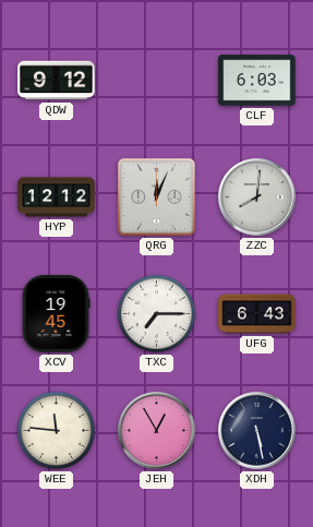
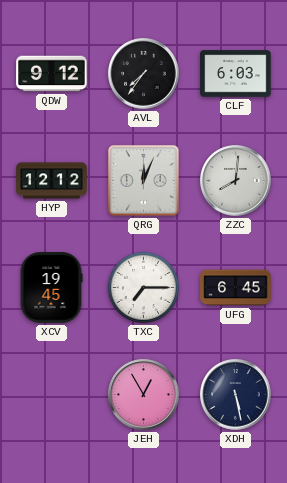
AVL: none -> 7:36 (144, 74)
UFG: 6:43 -> 6:45 (236, 288)
WEE: 11:46 -> none (56, 430)
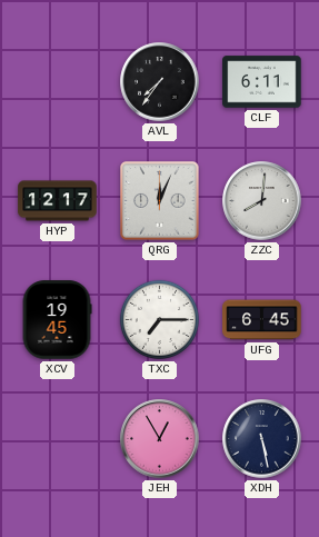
QDW: 9:12 -> none (52, 74)
CLF: 6:03 -> 6:11 (262, 82)
HYP: 12:12 -> 12:17 (58, 201)
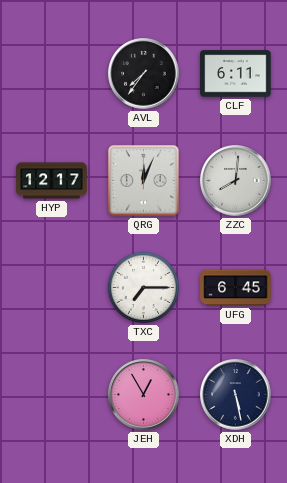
XCV: 19:45 -> none (57, 320)
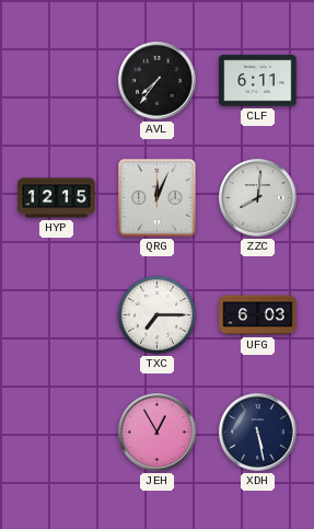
HYP: 12:17 -> 12:15 (57, 198)
UFG: 6:45 -> 6:03 (258, 315)
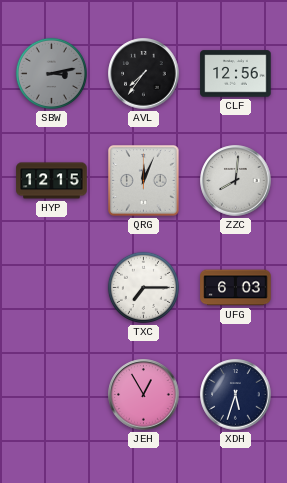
SBW: none -> 3:13 (51, 73)
CLF: 6:11 -> 12:56 (236, 74)
XDH: 5:28 -> 5:33 (236, 395)
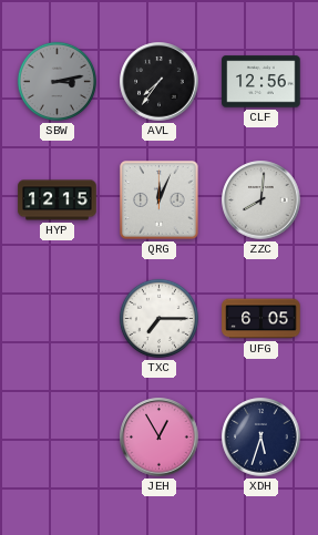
UFG: 6:03 -> 6:05 (261, 319)
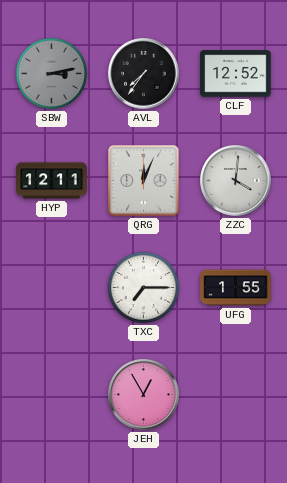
CLF: 12:56 -> 12:52 (236, 74)
HYP: 12:15 -> 12:11 (52, 181)
ZZC: 8:01 -> 4:01 (236, 181)
UFG: 6:05 -> 1:55 (236, 288)
XDH: 5:33 -> none (261, 438)
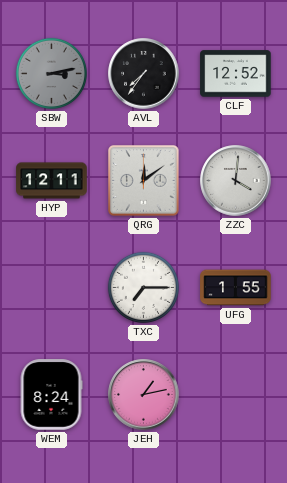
QRG: 12:04 -> 12:09 (144, 181)
WEM: none -> 8:24 (51, 395)
JEH: 12:55 -> 1:13 (144, 395)
